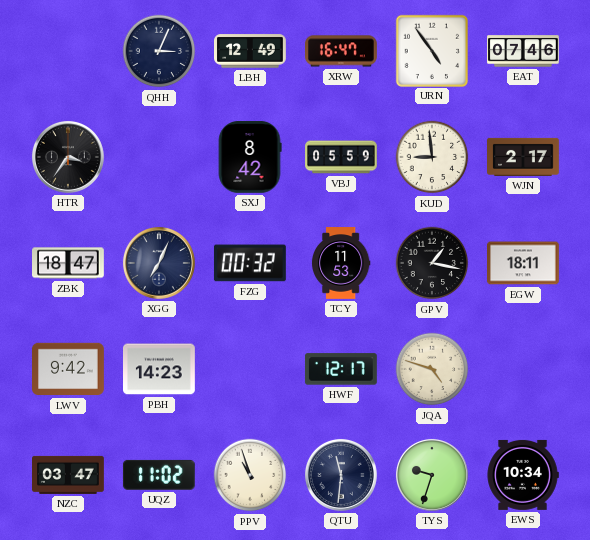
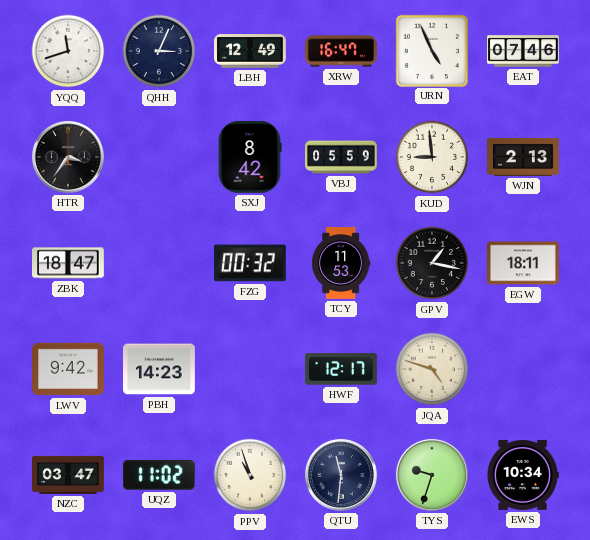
YQQ: none -> 11:42 (68, 51)
URN: 4:54 -> 4:56 (432, 50)
WJN: 2:17 -> 2:13 (524, 157)
XGG: 7:04 -> none (159, 263)
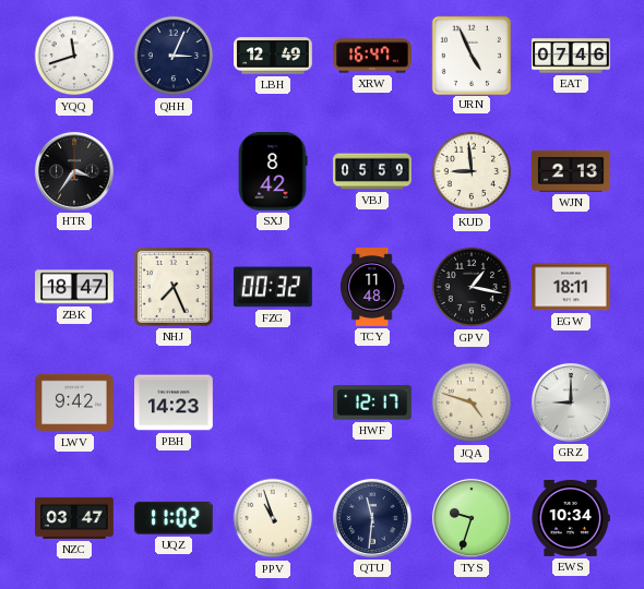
NHJ: none -> 7:26 (175, 288)
TCY: 11:53 -> 11:48 (372, 287)
GRZ: none -> 9:00 (571, 402)
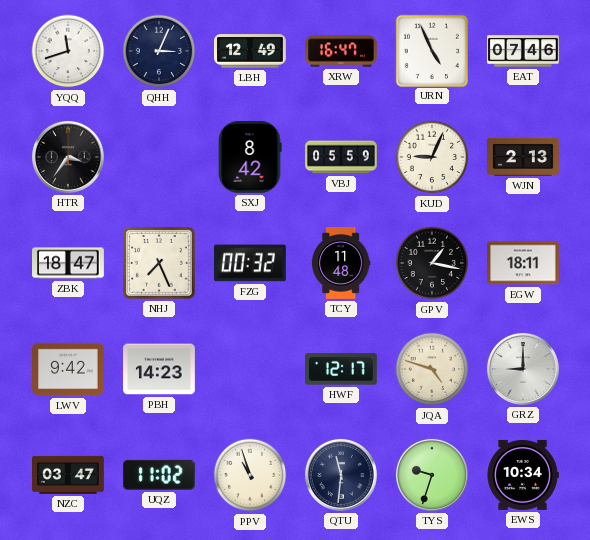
KUD: 8:59 -> 9:04 (432, 157)
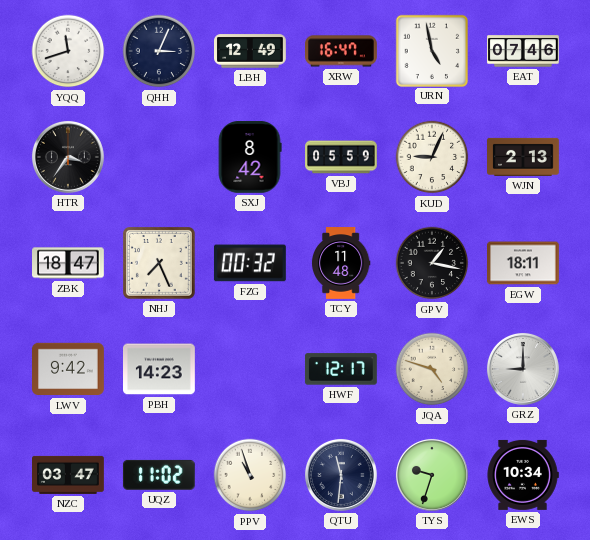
URN: 4:56 -> 4:58 (432, 50)
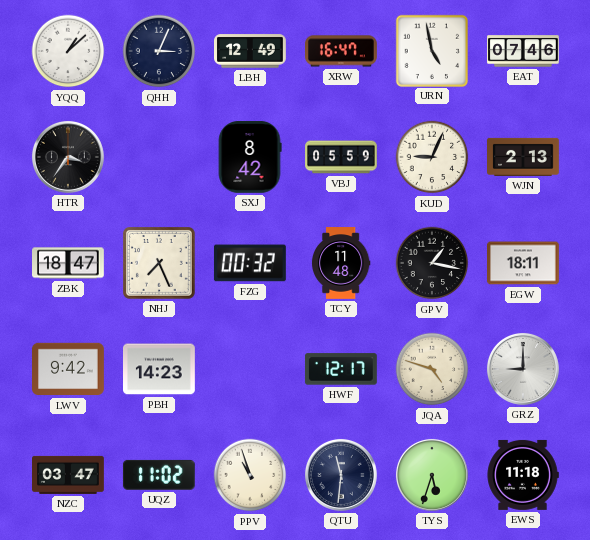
YQQ: 11:42 -> 1:08 (68, 51)
TYS: 9:33 -> 5:33 (432, 475)
EWS: 10:34 -> 11:18 (523, 475)
